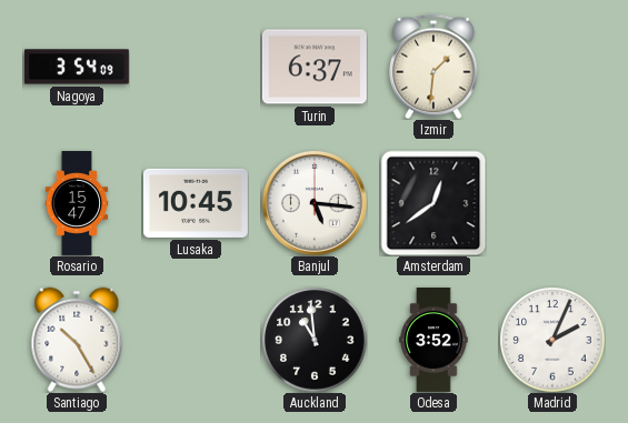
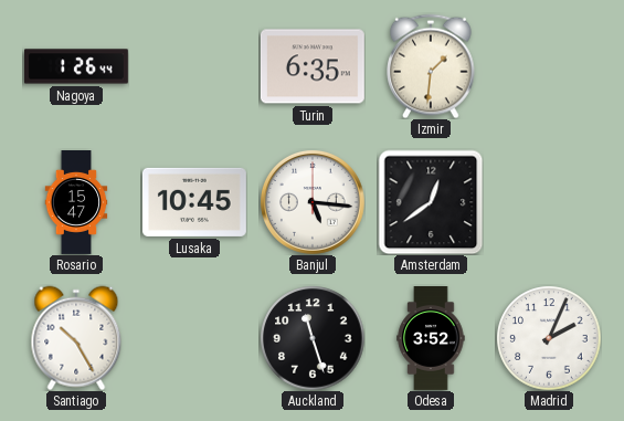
Nagoya: 3:54 -> 1:26 (77, 66)
Turin: 6:37 -> 6:35 (313, 66)
Auckland: 10:59 -> 11:27 (313, 338)
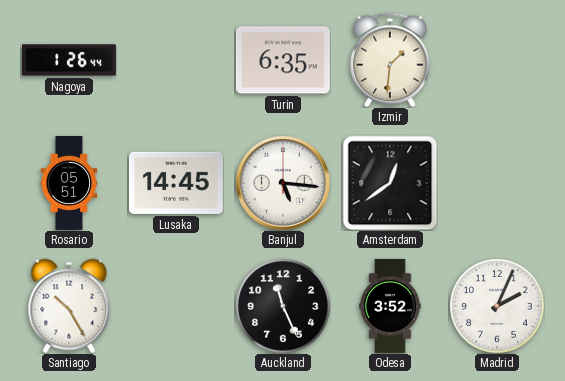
Rosario: 15:47 -> 05:51 (69, 184)
Lusaka: 10:45 -> 14:45 (176, 183)
Auckland: 11:27 -> 11:26 (283, 306)
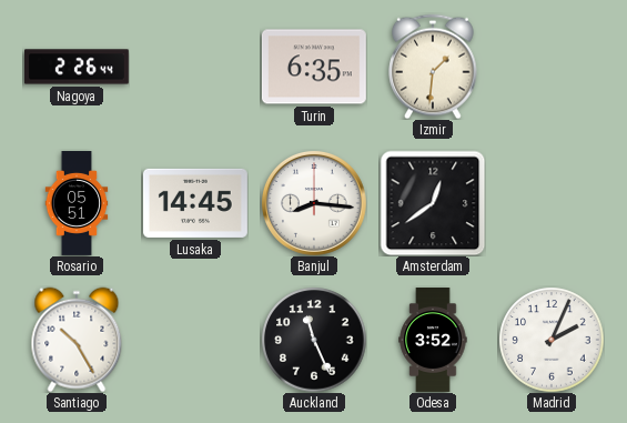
Nagoya: 1:26 -> 2:26 (78, 67)
Banjul: 5:16 -> 8:16 (314, 203)
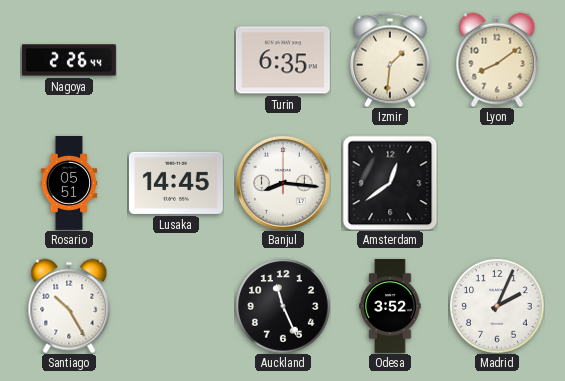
Lyon: none -> 8:09 (497, 60)
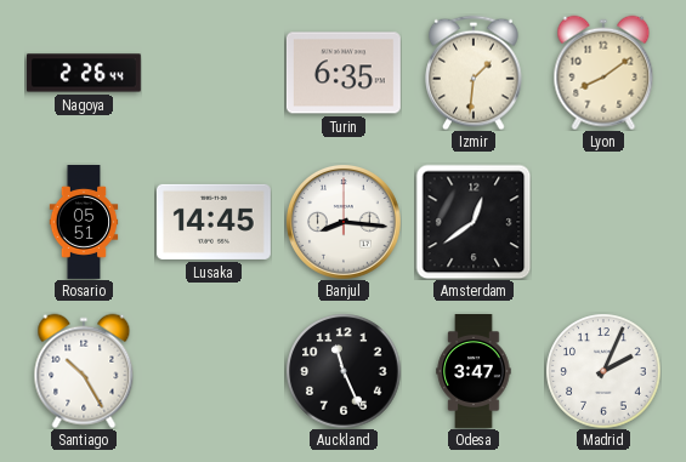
Odesa: 3:52 -> 3:47 (474, 372)
